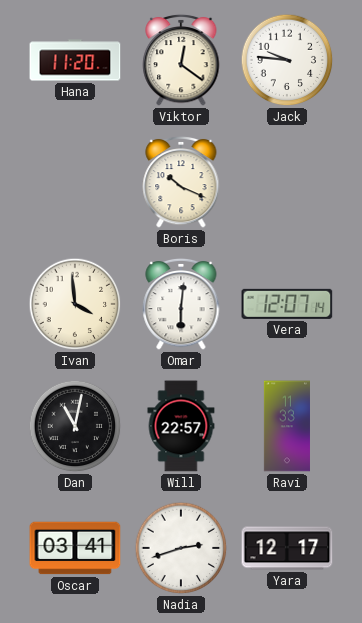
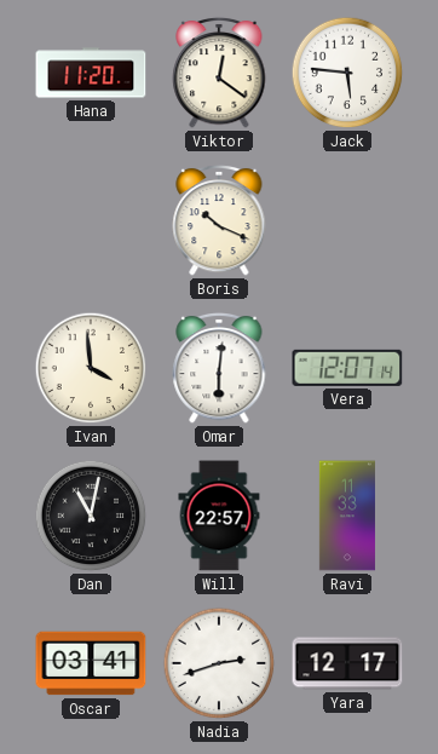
Jack: 9:46 -> 5:46 (347, 73)
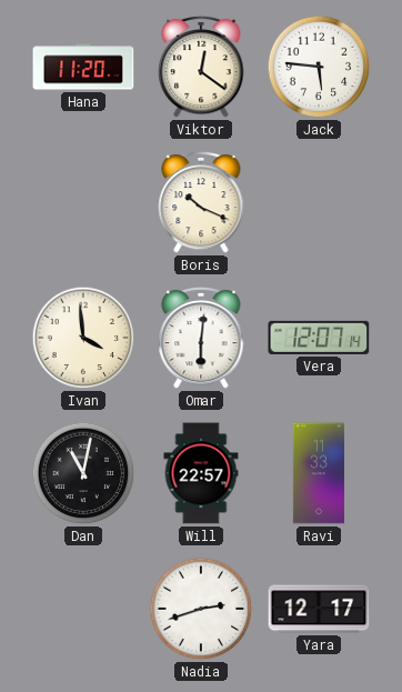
Oscar: 03:41 -> none (91, 663)
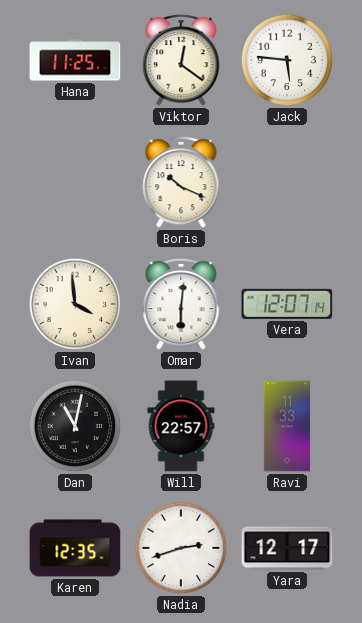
Hana: 11:20 -> 11:25 (75, 60)
Karen: none -> 12:35 (75, 548)
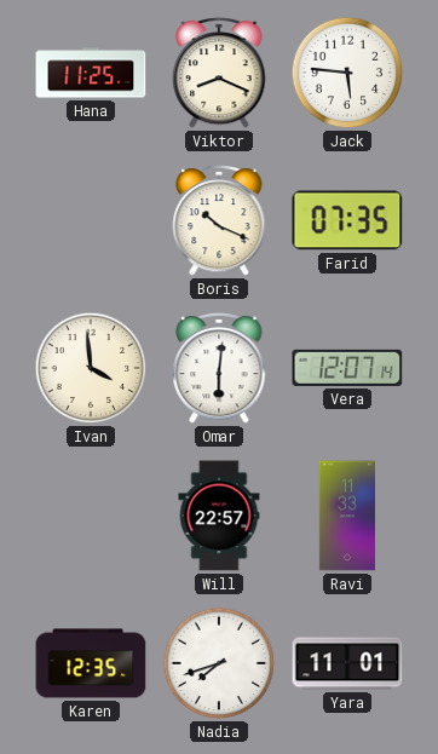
Viktor: 12:21 -> 8:19 (219, 73)
Farid: none -> 07:35 (347, 220)
Dan: 11:02 -> none (75, 426)
Nadia: 2:42 -> 7:42 (219, 663)
Yara: 12:17 -> 11:01 (347, 663)
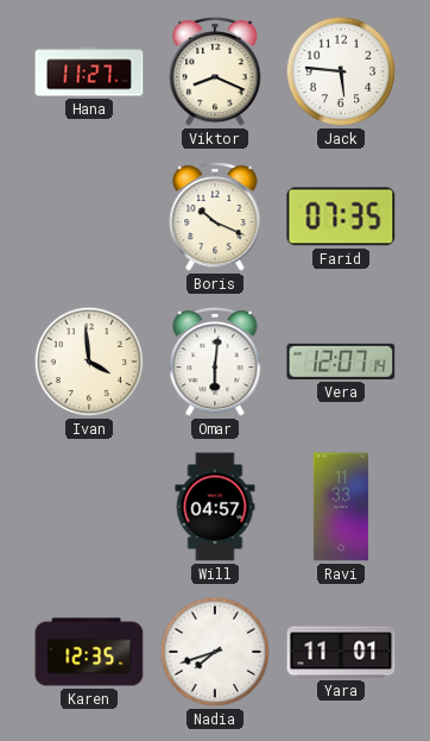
Hana: 11:25 -> 11:27 (89, 71)
Will: 22:57 -> 04:57 (215, 507)
